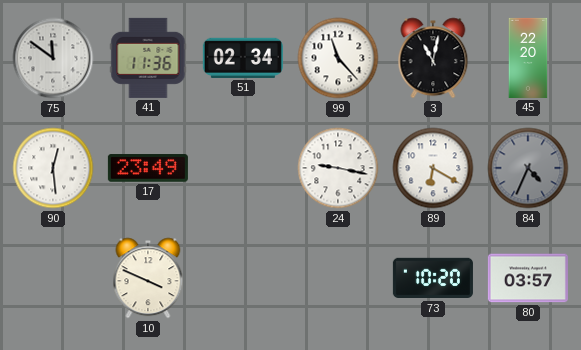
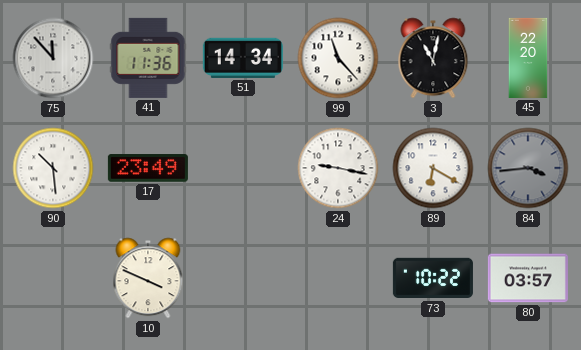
75: 11:51 -> 11:53 (53, 58)
51: 02:34 -> 14:34 (243, 58)
90: 12:29 -> 10:29 (53, 168)
84: 4:34 -> 3:44 (528, 168)
73: 10:20 -> 10:22 (433, 278)
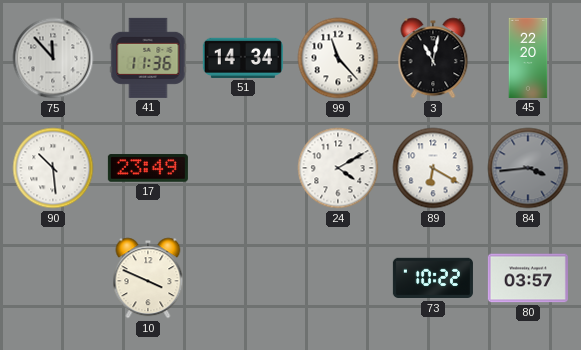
24: 9:17 -> 4:10 (338, 168)
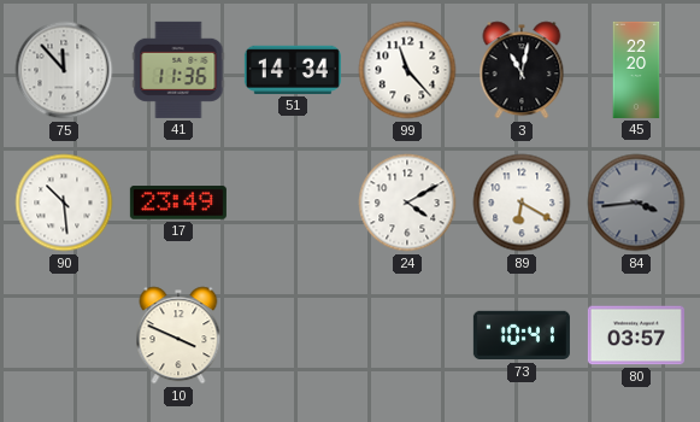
73: 10:22 -> 10:41 (522, 335)
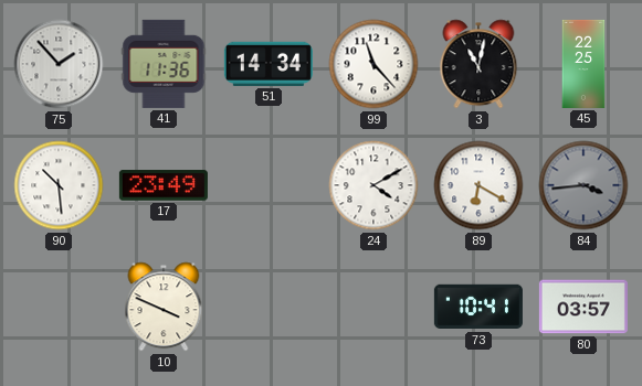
75: 11:53 -> 1:53 (59, 64)
45: 22:20 -> 22:25 (583, 64)
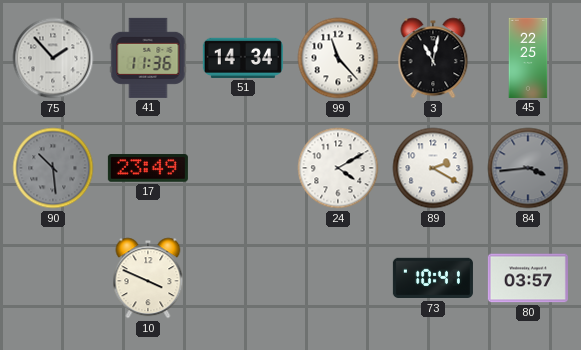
90 dial: white -> grey (53, 168)
89: 6:20 -> 2:20 (433, 168)
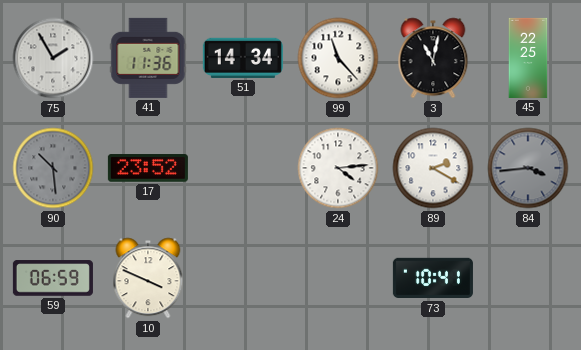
75: 1:53 -> 1:55 (53, 58)
17: 23:49 -> 23:52 (148, 168)
24: 4:10 -> 4:14 (338, 168)
59: none -> 06:59 (53, 278)
80: 03:57 -> none (528, 278)
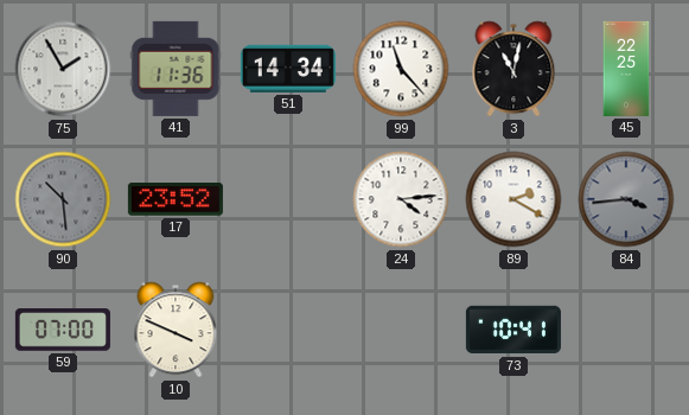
59: 06:59 -> 07:00 (63, 330)
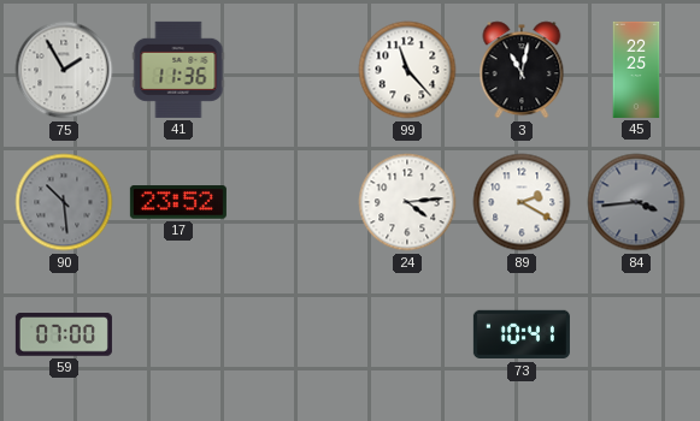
51: 14:34 -> none (288, 69)
10: 3:49 -> none (176, 330)
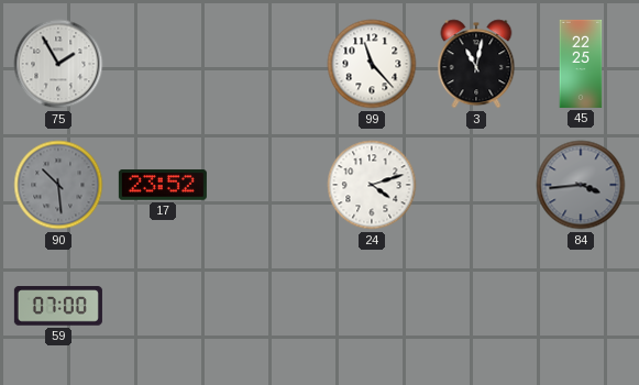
41: 11:36 -> none (178, 70)
24: 4:14 -> 4:12 (372, 185)
89: 2:20 -> none (522, 202)
73: 10:41 -> none (522, 334)
